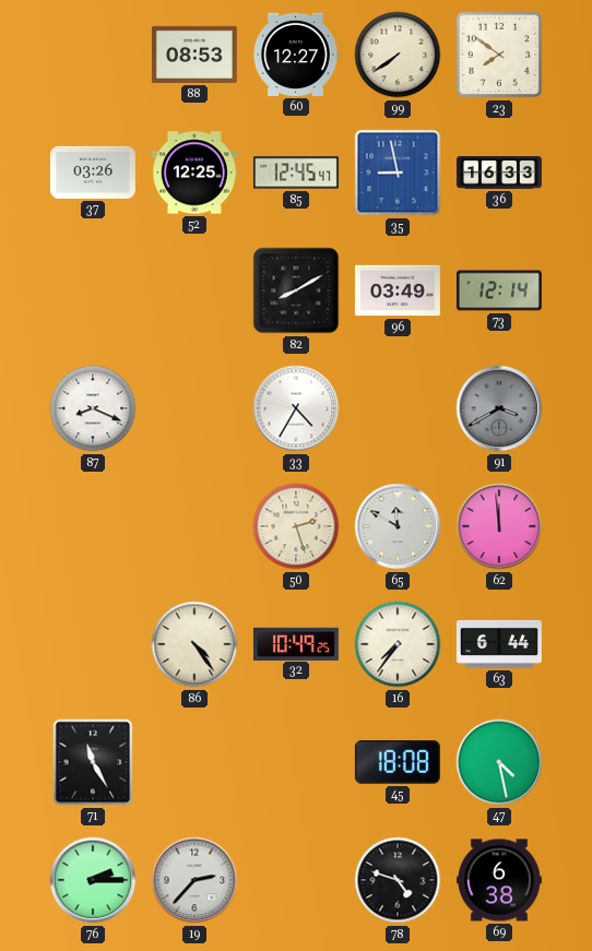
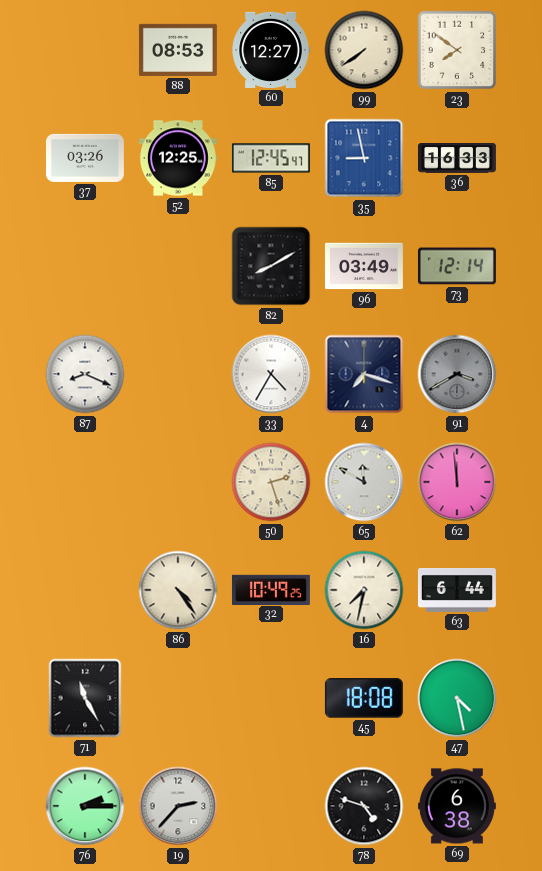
4: none -> 7:18 (364, 374)
16: 7:36 -> 7:32 (364, 590)
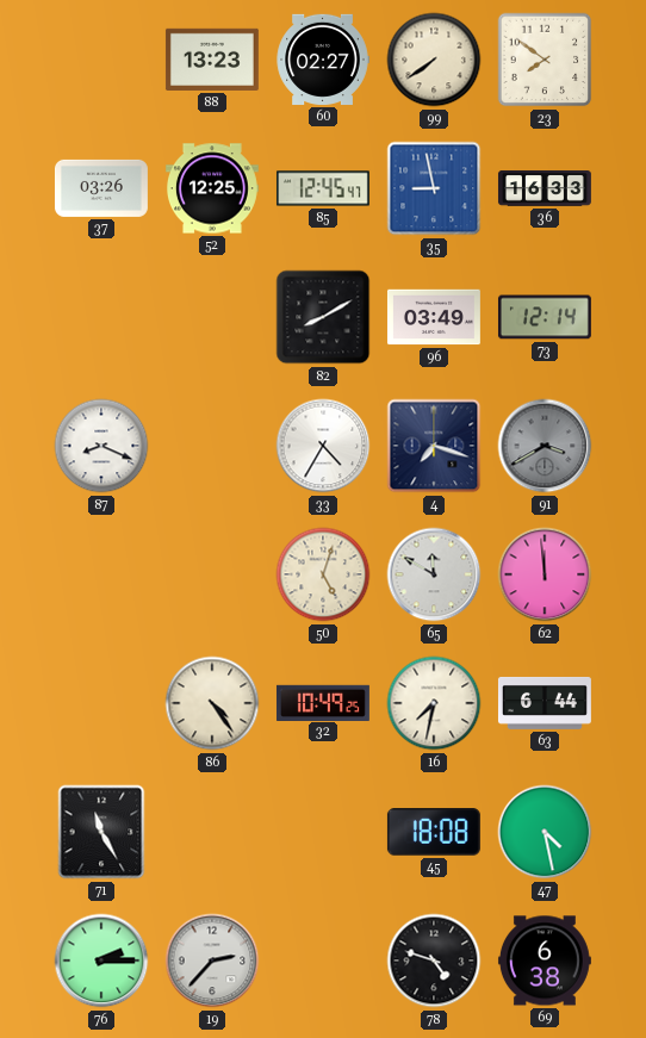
88: 08:53 -> 13:23 (212, 60)
60: 12:27 -> 02:27 (323, 60)
50: 2:27 -> 5:03 (323, 574)
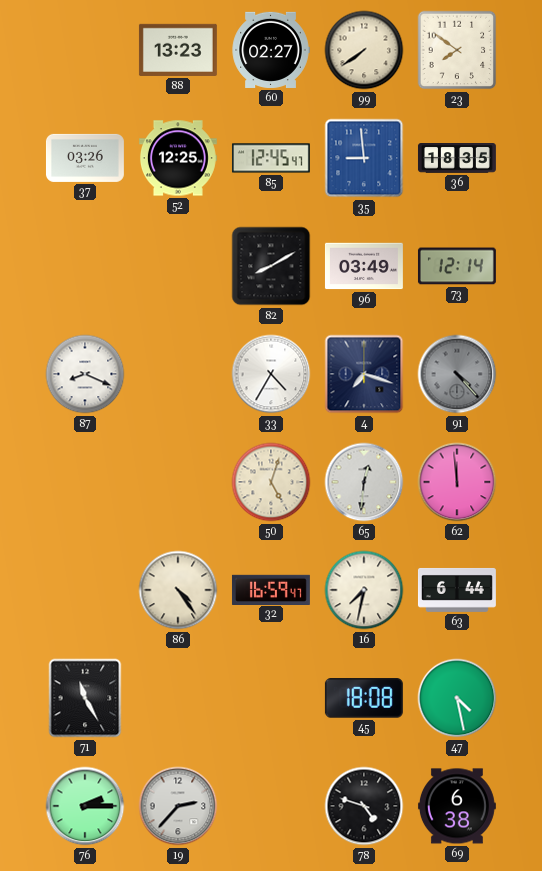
35: 8:58 -> 8:59 (364, 158)
36: 16:33 -> 18:35 (457, 159)
91: 3:40 -> 4:23 (457, 374)
65: 11:50 -> 12:31 (364, 482)
32: 10:49 -> 16:59 (271, 589)
